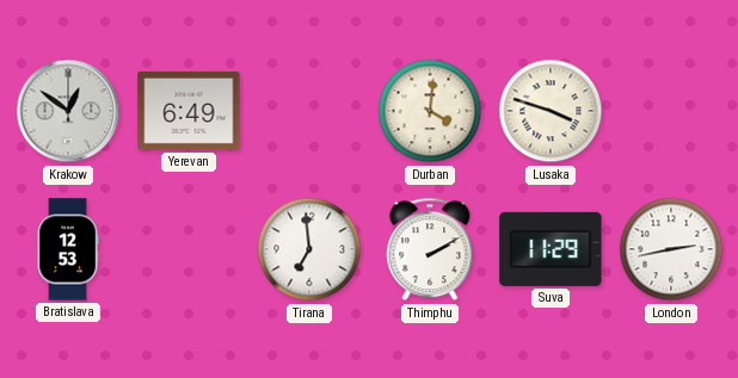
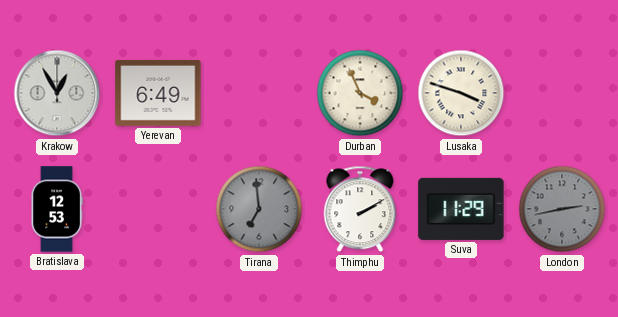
Krakow: 12:51 -> 12:55 (57, 93)
Durban: 4:01 -> 3:56 (360, 93)
Tirana dial: white -> grey (259, 209)
London dial: white -> grey (562, 209)
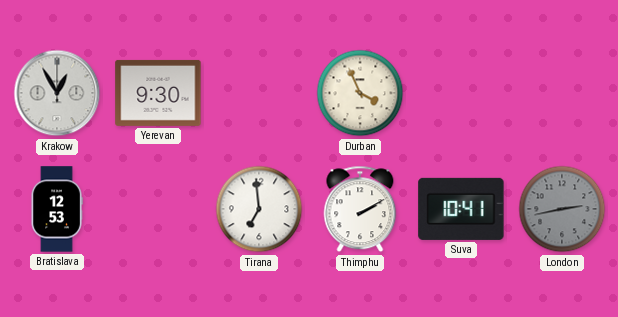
Yerevan: 6:49 -> 9:30 (158, 93)
Lusaka: 3:48 -> none (461, 93)
Tirana dial: grey -> white (259, 209)
Suva: 11:29 -> 10:41 (461, 209)
